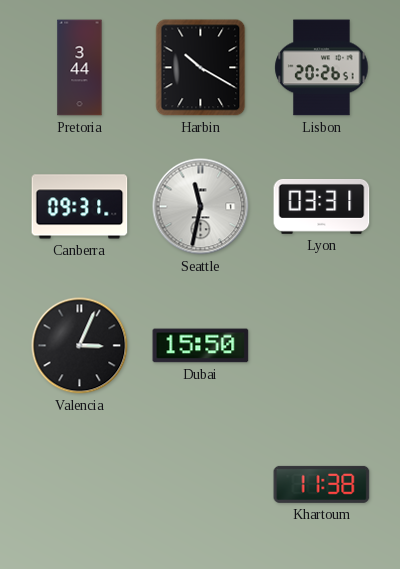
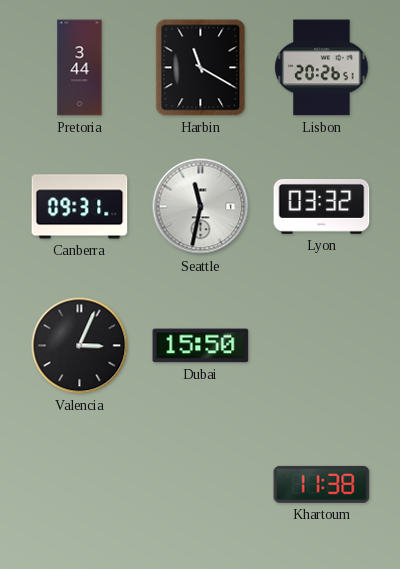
Harbin: 10:20 -> 11:20 (201, 68)
Lyon: 03:31 -> 03:32 (322, 206)
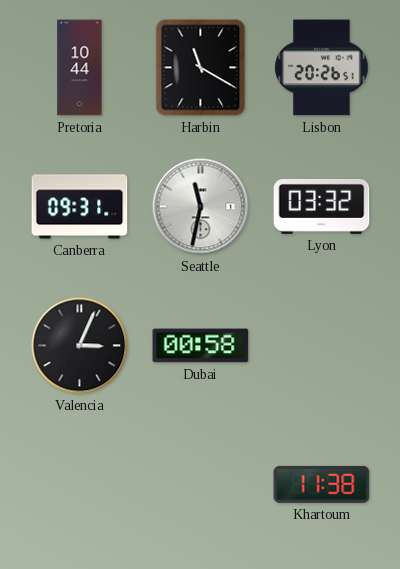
Pretoria: 3:44 -> 10:44 (80, 68)
Dubai: 15:50 -> 00:58 (201, 346)
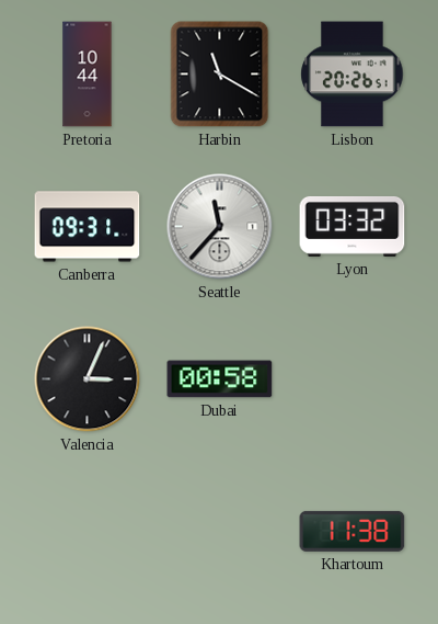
Seattle: 11:32 -> 11:37 (220, 227)
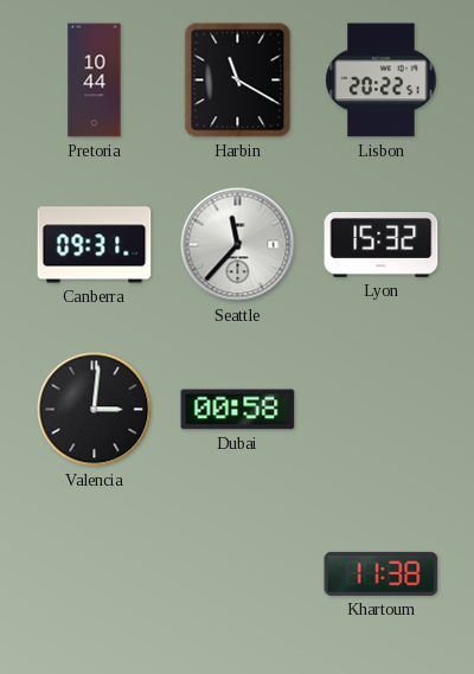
Lisbon: 20:26 -> 20:22 (382, 81)
Lyon: 03:32 -> 15:32 (382, 244)
Valencia: 3:04 -> 3:01 (95, 410)
